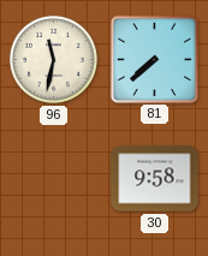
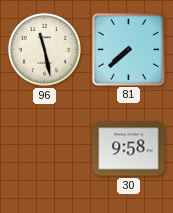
96: 11:32 -> 11:28 (44, 49)
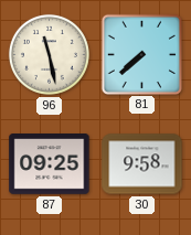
87: none -> 09:25 (50, 164)
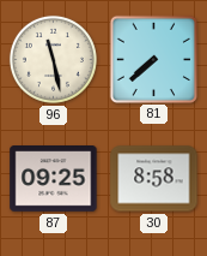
30: 9:58 -> 8:58 (154, 179)
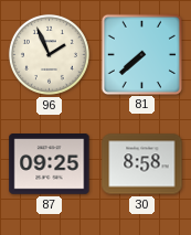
96: 11:28 -> 1:56 (49, 54)
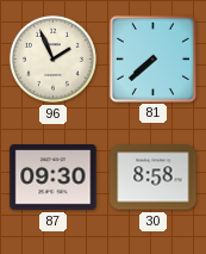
87: 09:25 -> 09:30 (54, 178)
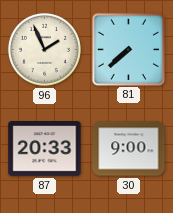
87: 09:30 -> 20:33 (45, 149)
30: 8:58 -> 9:00 (129, 149)
